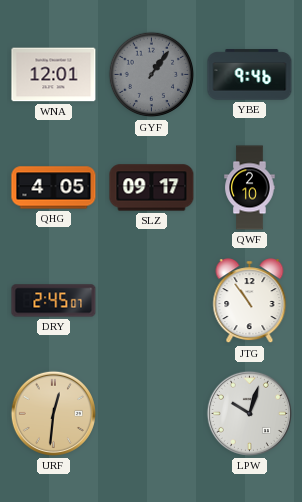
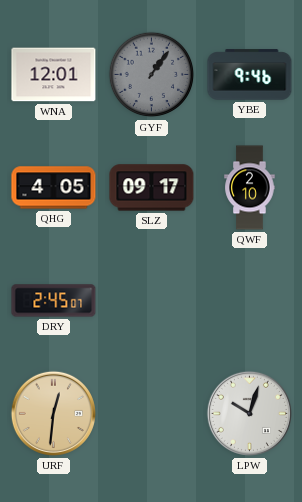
JTG: 10:54 -> none (250, 301)
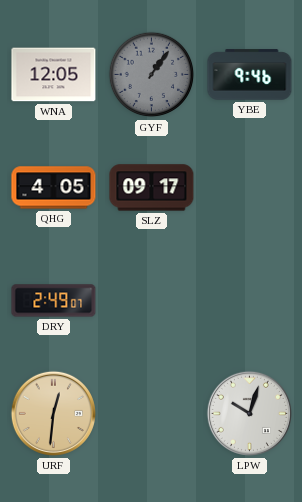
WNA: 12:01 -> 12:05 (54, 75)
QWF: 2:10 -> none (250, 188)
DRY: 2:45 -> 2:49 (54, 301)
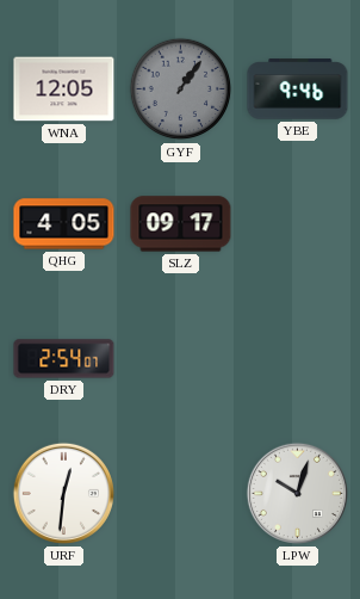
DRY: 2:49 -> 2:54 (64, 359)
URF dial: champagne -> white (63, 493)
